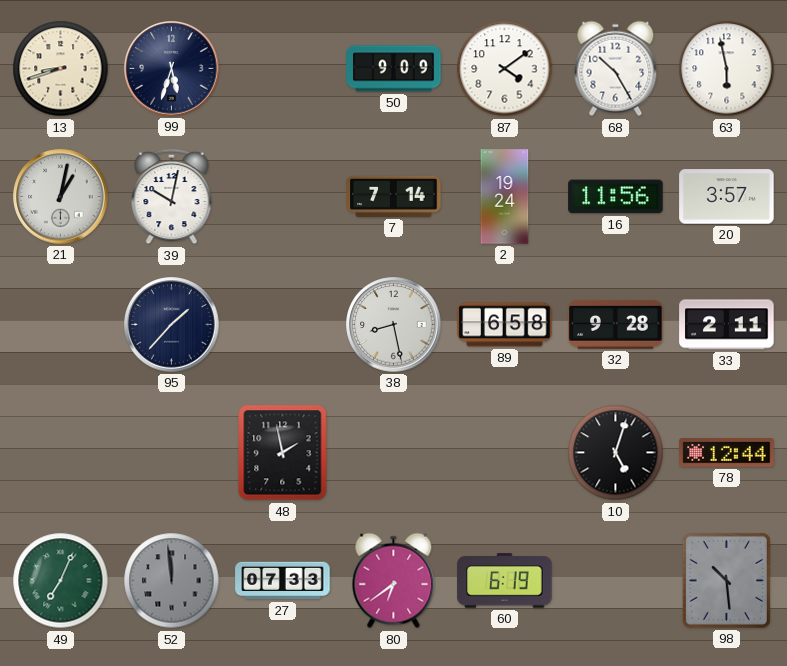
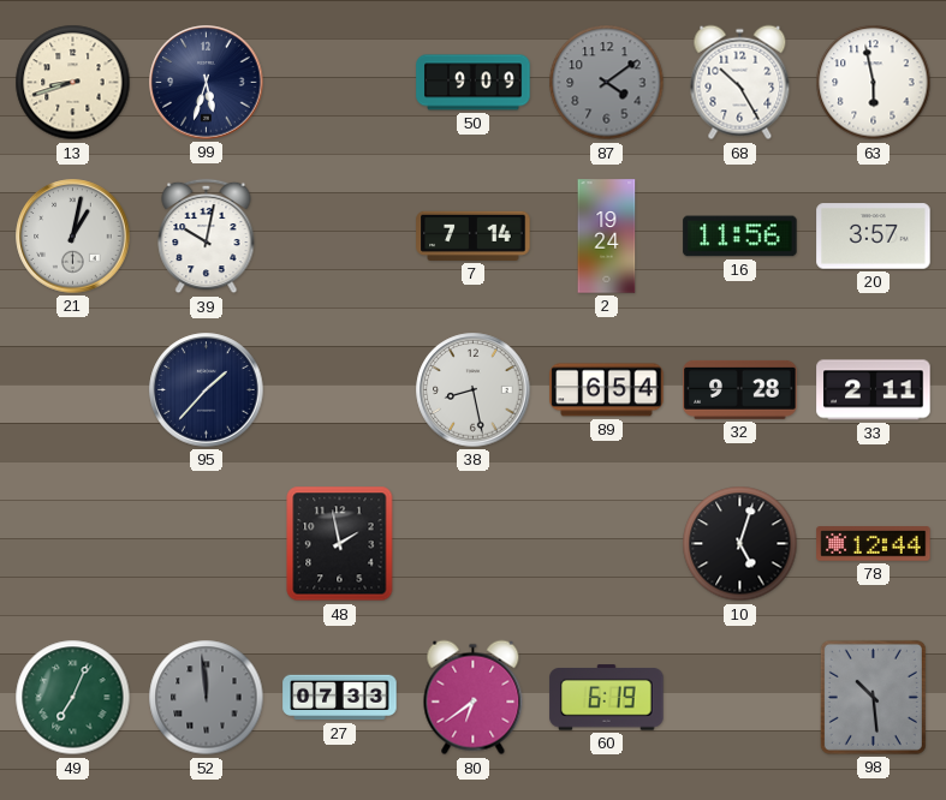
87 dial: white -> grey (607, 83)
89: 6:58 -> 6:54 (607, 390)
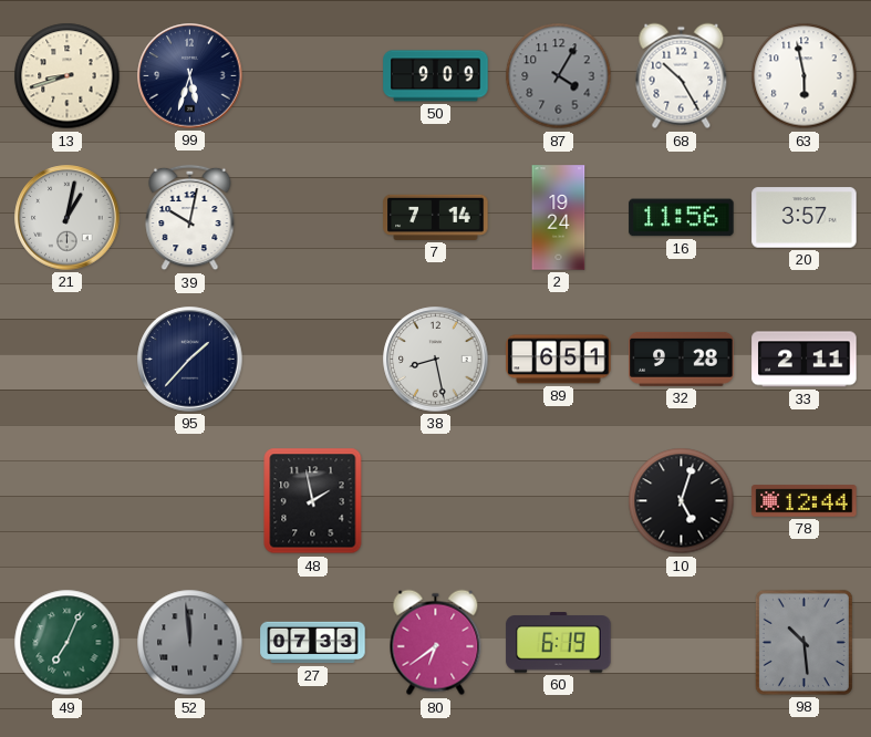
87: 4:09 -> 4:05 (559, 76)
89: 6:54 -> 6:51 (559, 360)
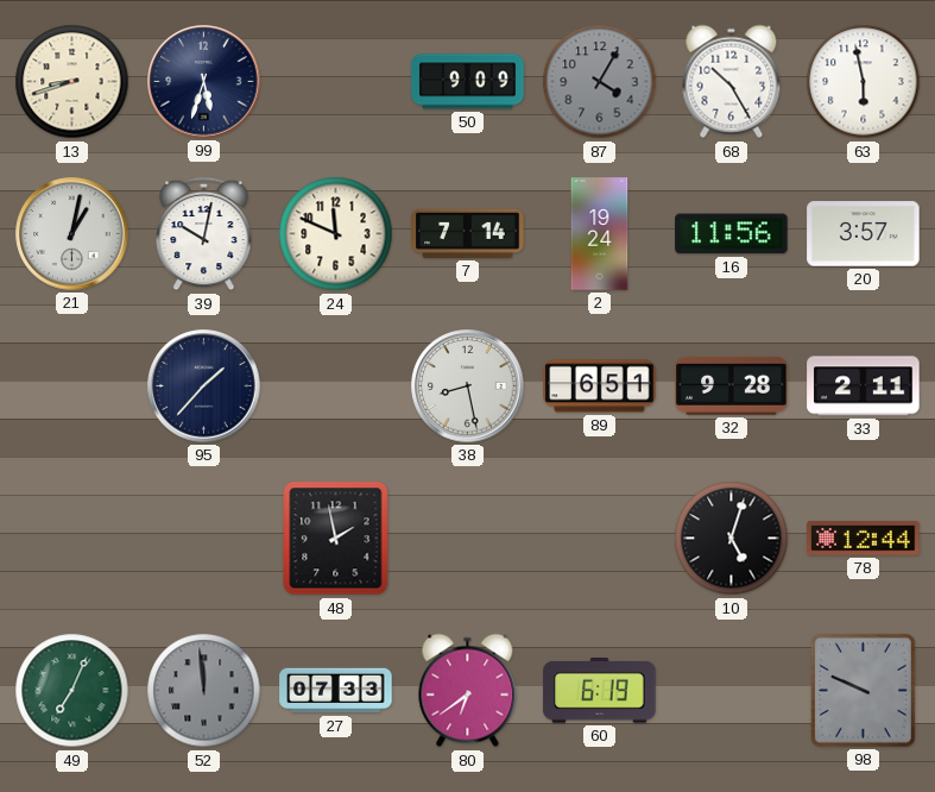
24: none -> 11:49 (336, 234)
98: 10:29 -> 9:49 (863, 690)
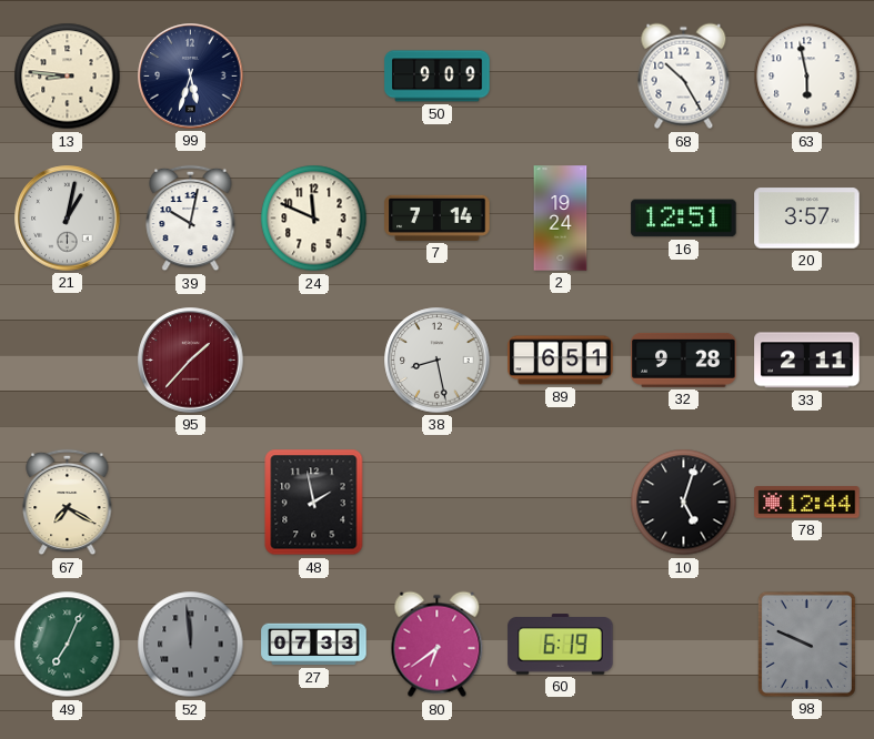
13: 8:42 -> 8:46 (68, 77)
87: 4:05 -> none (600, 82)
16: 11:56 -> 12:51 (684, 219)
95 dial: navy -> burgundy (191, 361)
67: none -> 7:20 (68, 503)
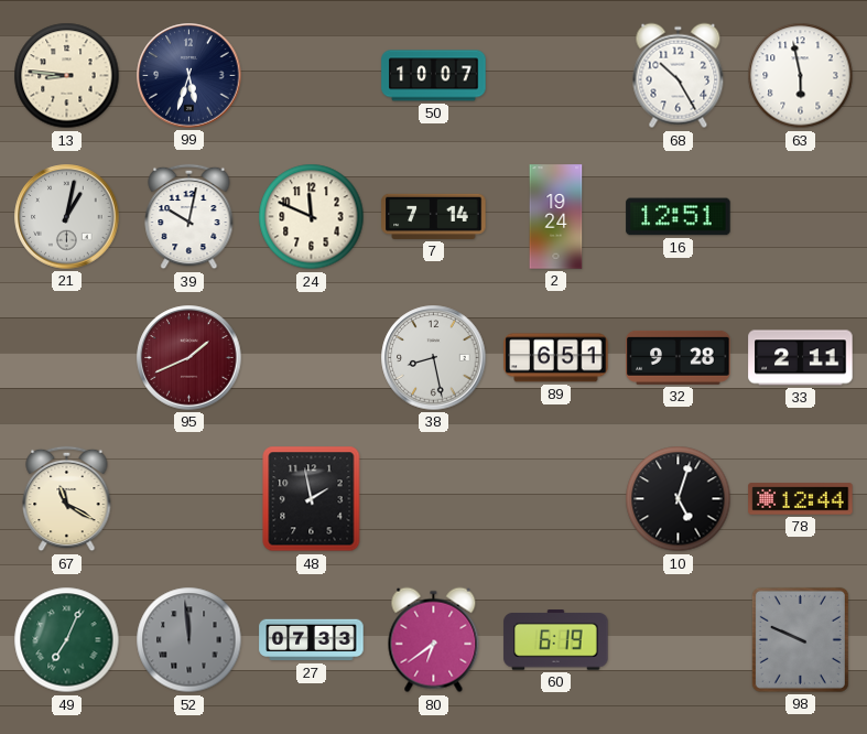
50: 9:09 -> 10:07 (434, 76)
20: 3:57 -> none (807, 219)
95: 1:37 -> 1:41 (189, 358)
67: 7:20 -> 11:20 (67, 499)
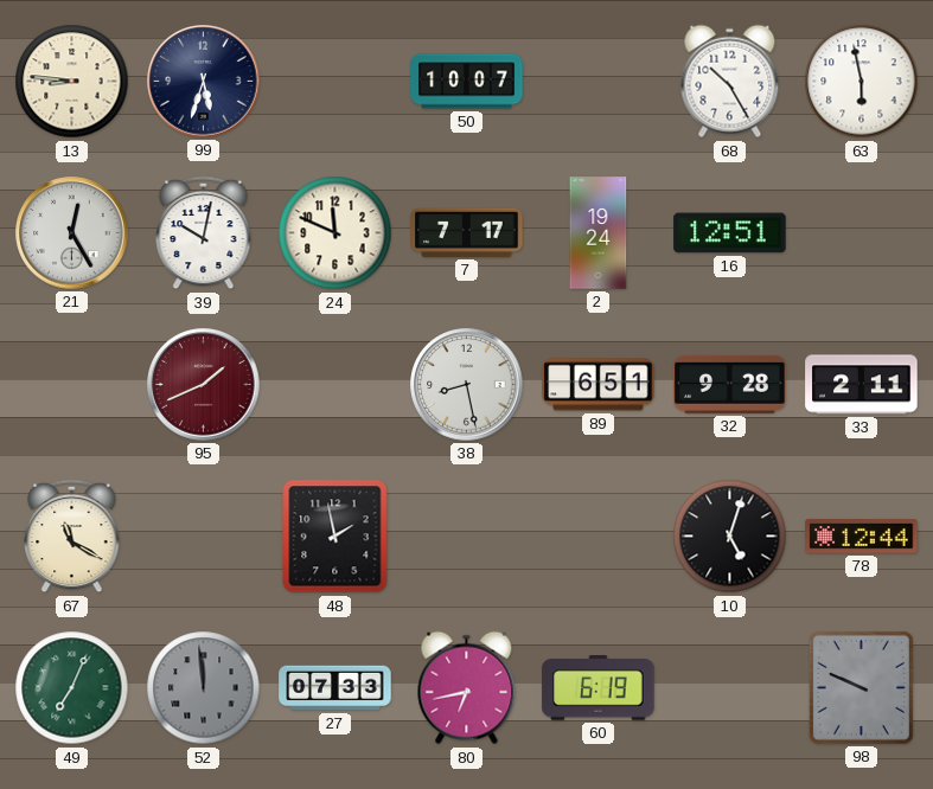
21: 1:02 -> 12:25 (72, 233)
7: 7:14 -> 7:17 (467, 232)
80: 6:39 -> 6:43 (467, 688)
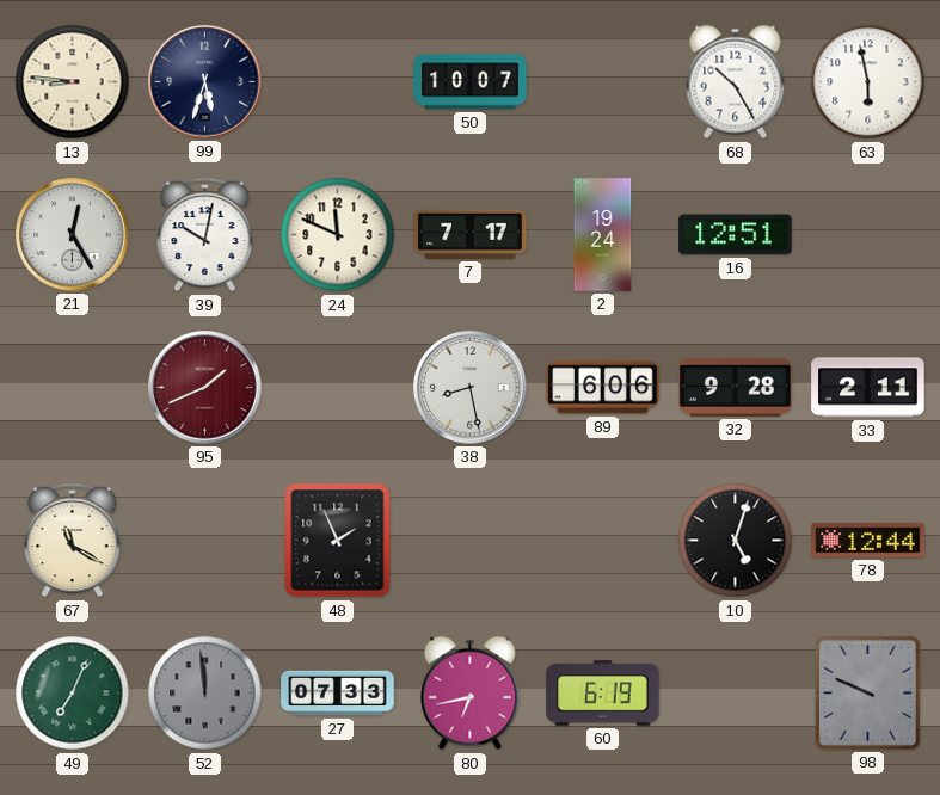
89: 6:51 -> 6:06 (603, 388)
48: 1:58 -> 1:56 (338, 541)
